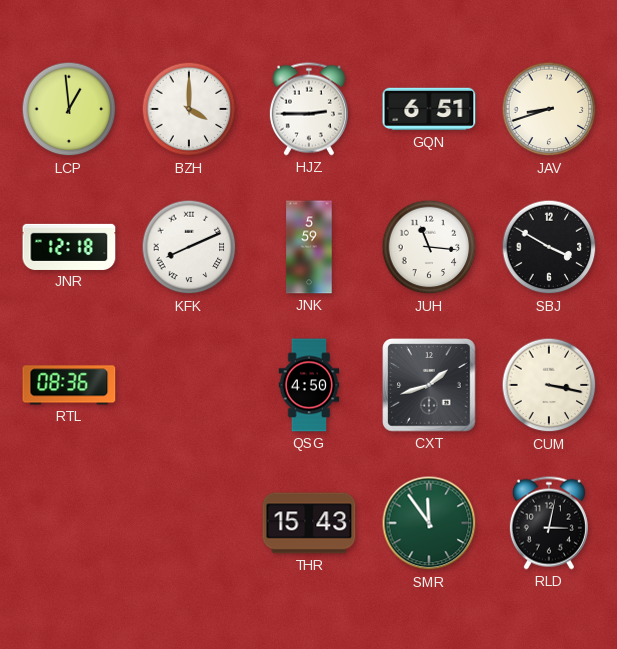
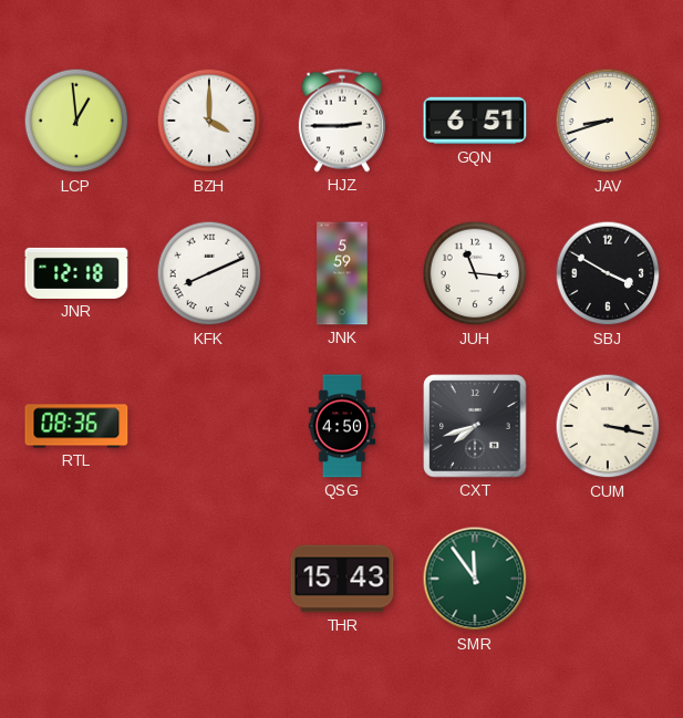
CXT: 1:42 -> 7:42 (475, 426)
RLD: 3:02 -> none (549, 523)
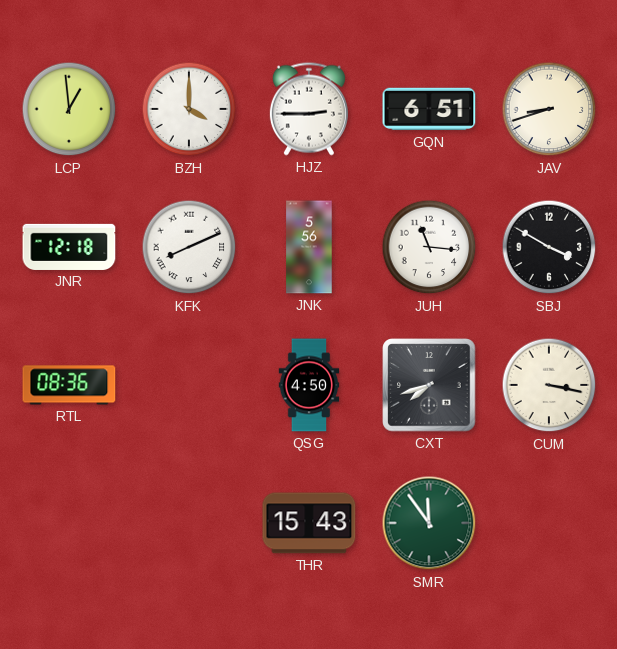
JNK: 5:59 -> 5:56 (309, 247)
